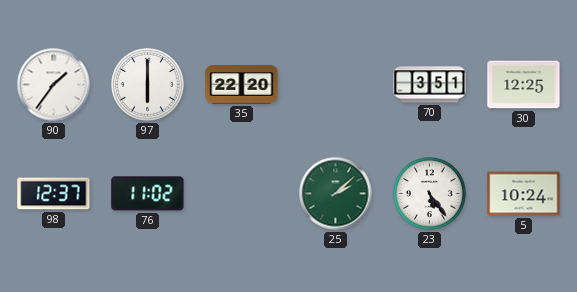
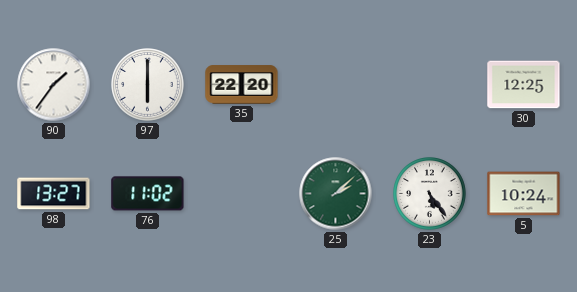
70: 3:51 -> none (430, 85)
98: 12:37 -> 13:27 (54, 194)
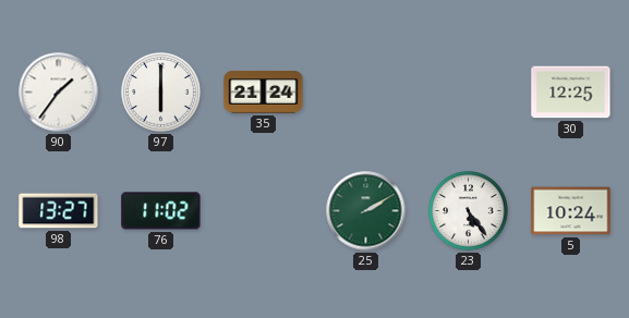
35: 22:20 -> 21:24 (264, 93)
25: 2:08 -> 2:10 (366, 211)
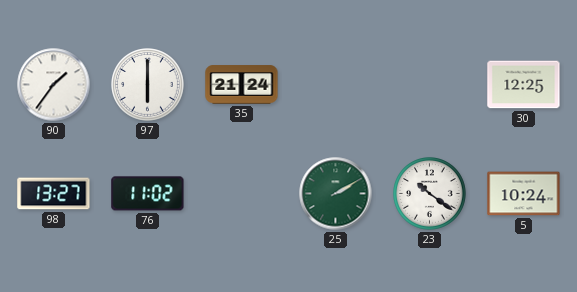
23: 5:24 -> 10:21 (430, 194)
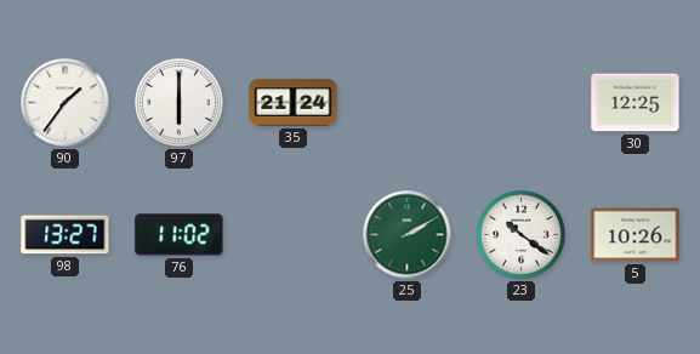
5: 10:24 -> 10:26 (636, 235)
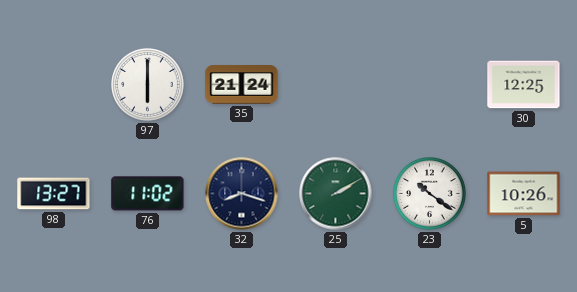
90: 1:36 -> none (66, 103)
32: none -> 8:18 (242, 194)
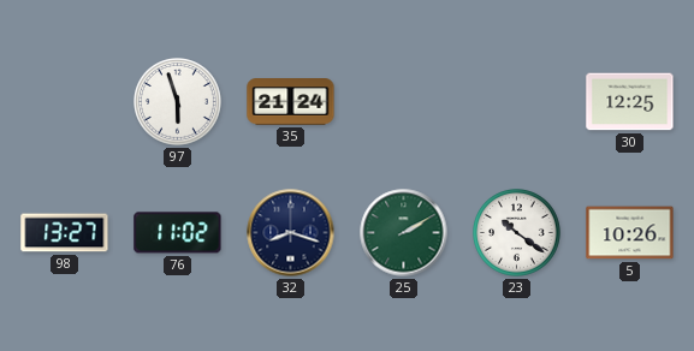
97: 6:00 -> 5:57 (178, 102)
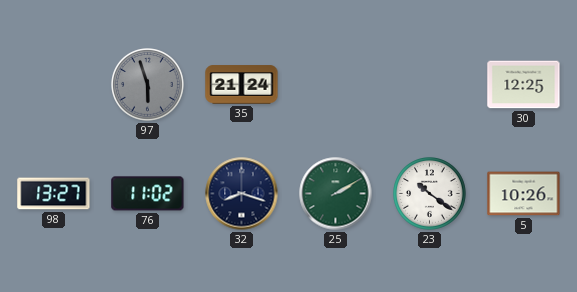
97 dial: white -> grey (148, 85)
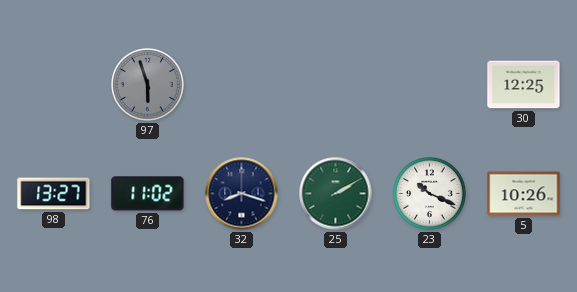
35: 21:24 -> none (242, 85)
23: 10:21 -> 10:19 (430, 194)
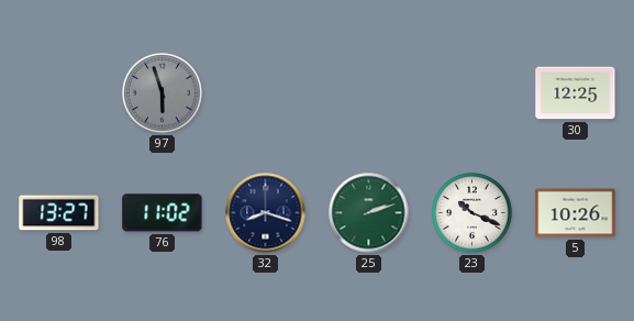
25: 2:10 -> 2:12 (369, 213)
